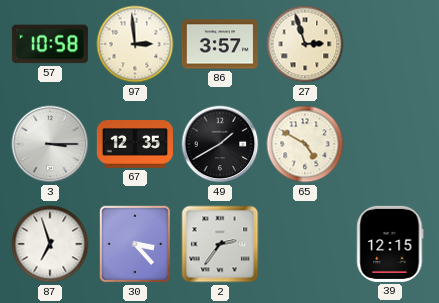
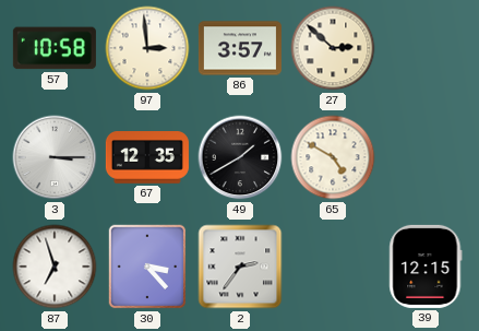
27: 2:57 -> 2:52 (333, 48)
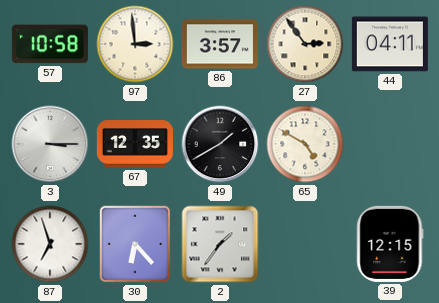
27: 2:52 -> 2:54 (305, 44)
44: none -> 04:11 (390, 44)
30: 3:23 -> 6:23 (135, 244)
2: 2:36 -> 1:36 (220, 244)
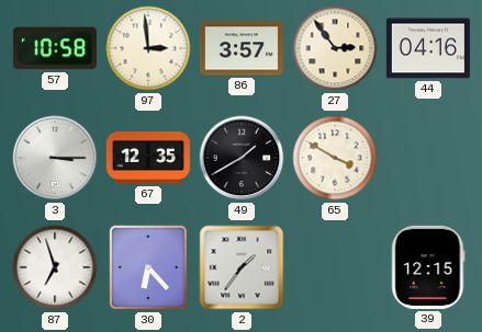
44: 04:11 -> 04:16 (428, 48)
65: 4:50 -> 3:50 (335, 158)
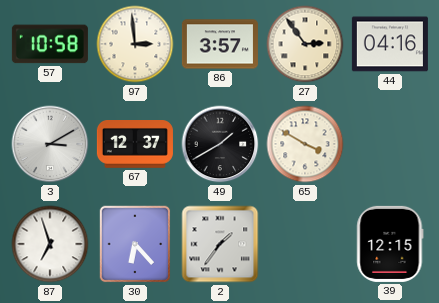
3: 3:15 -> 3:10 (50, 144)
67: 12:35 -> 12:37 (135, 145)
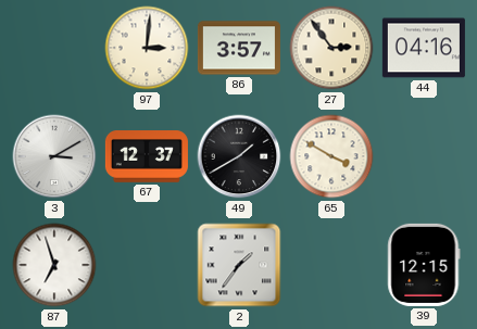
57: 10:58 -> none (50, 44)
97: 2:59 -> 3:01 (147, 48)
30: 6:23 -> none (135, 244)
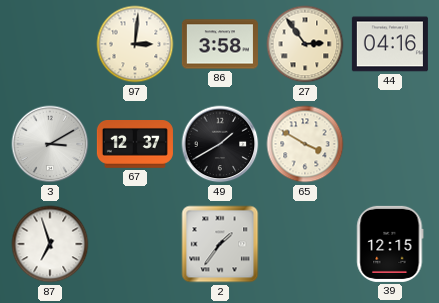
86: 3:57 -> 3:58 (220, 44)
